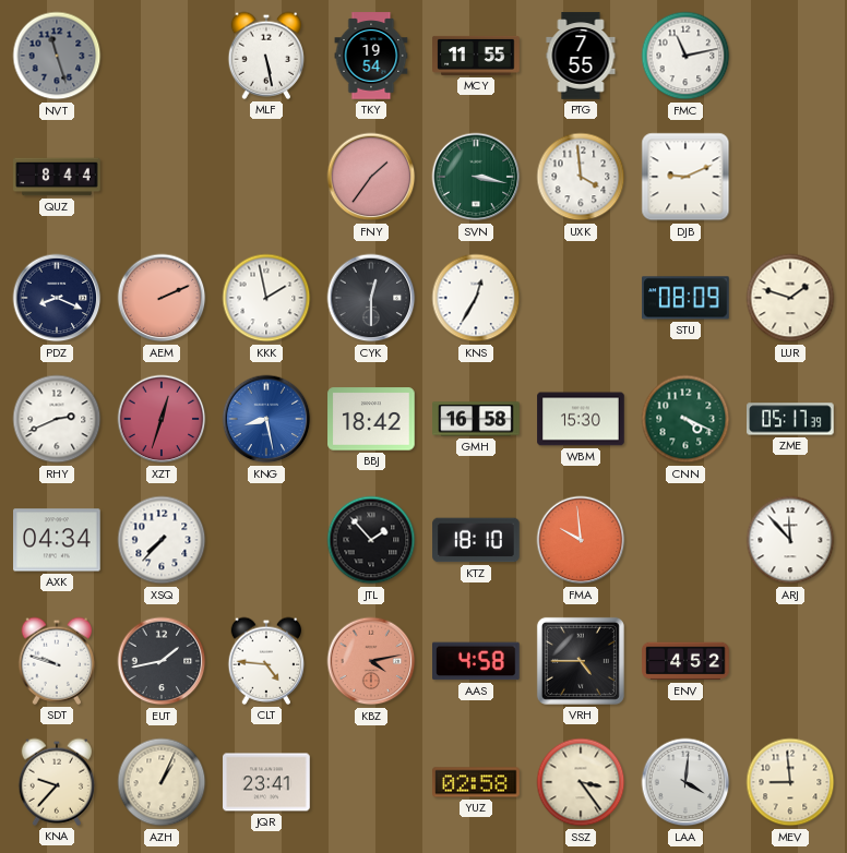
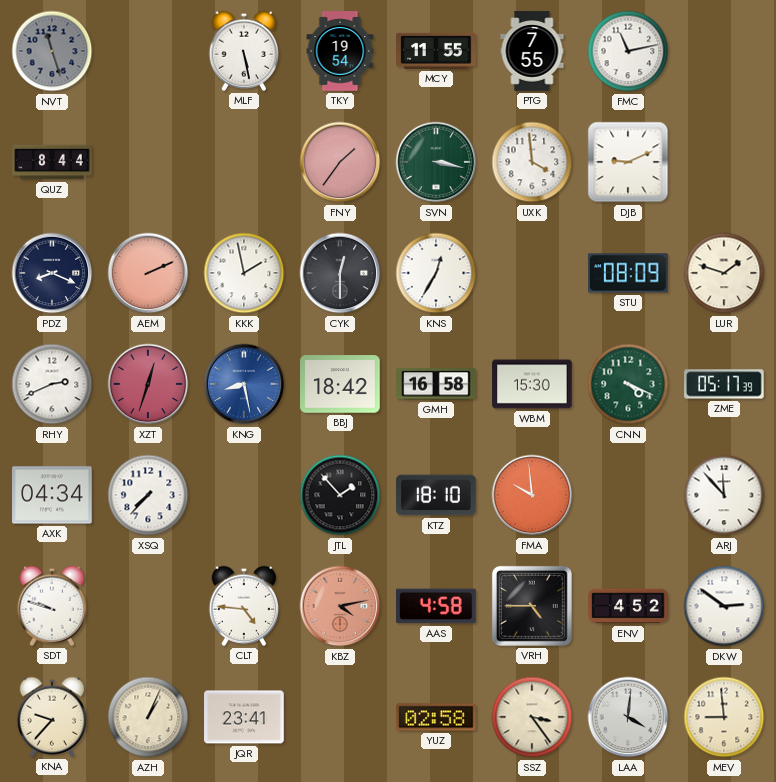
EUT: 1:43 -> none (162, 661)
DKW: none -> 2:51 (724, 606)
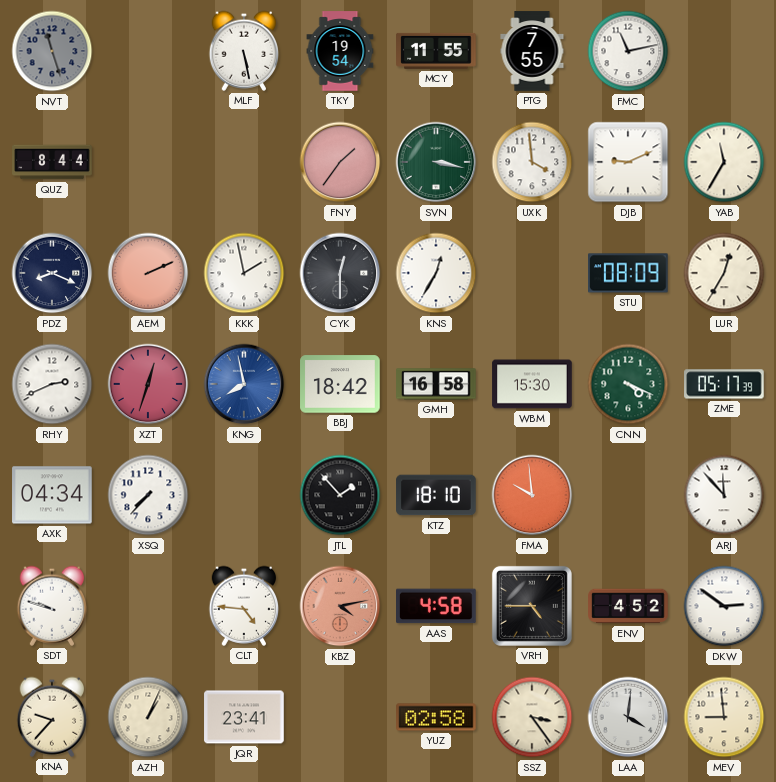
YAB: none -> 11:35 (724, 162)
LUR: 1:48 -> 12:35 (724, 273)
KNG: 8:28 -> 7:58 (244, 384)
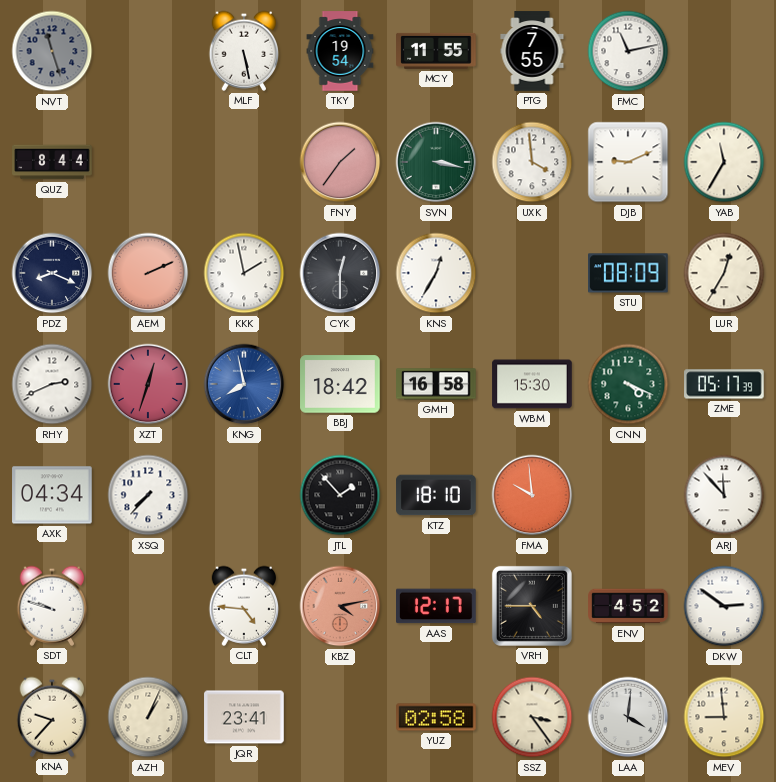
AAS: 4:58 -> 12:17 (436, 606)
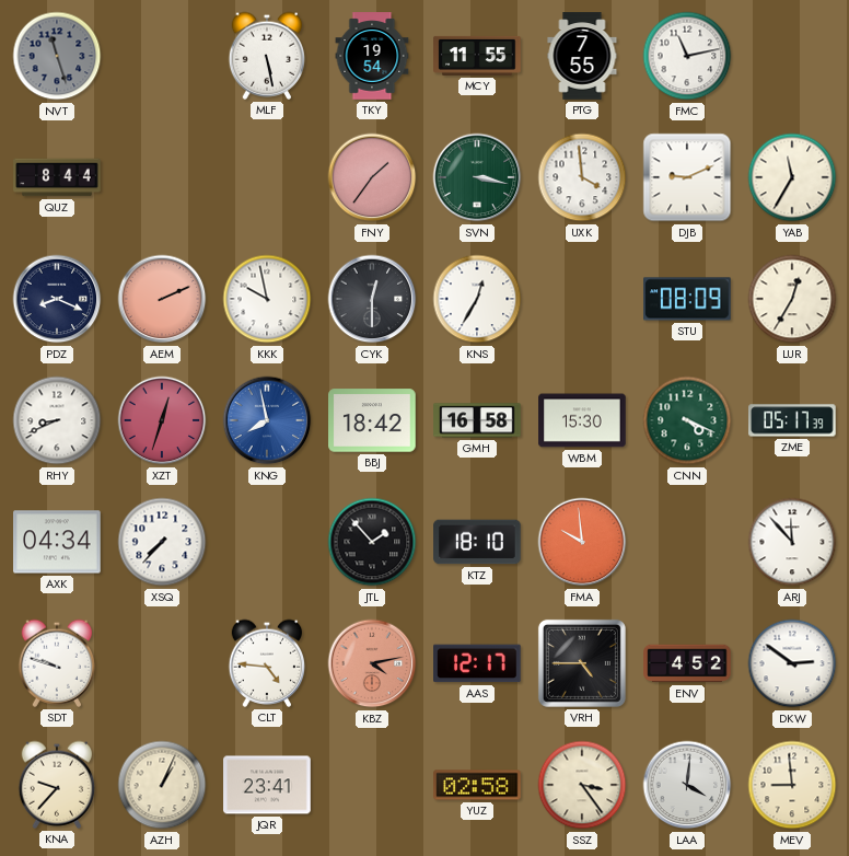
KKK: 1:58 -> 9:58 (267, 299)
RHY: 2:41 -> 8:41 (57, 420)
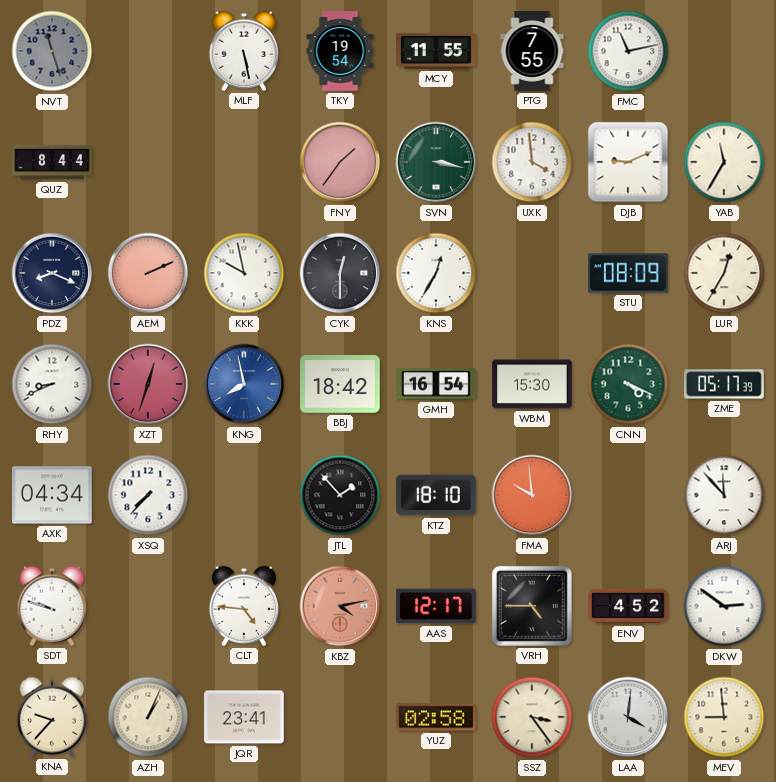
GMH: 16:58 -> 16:54 (436, 384)
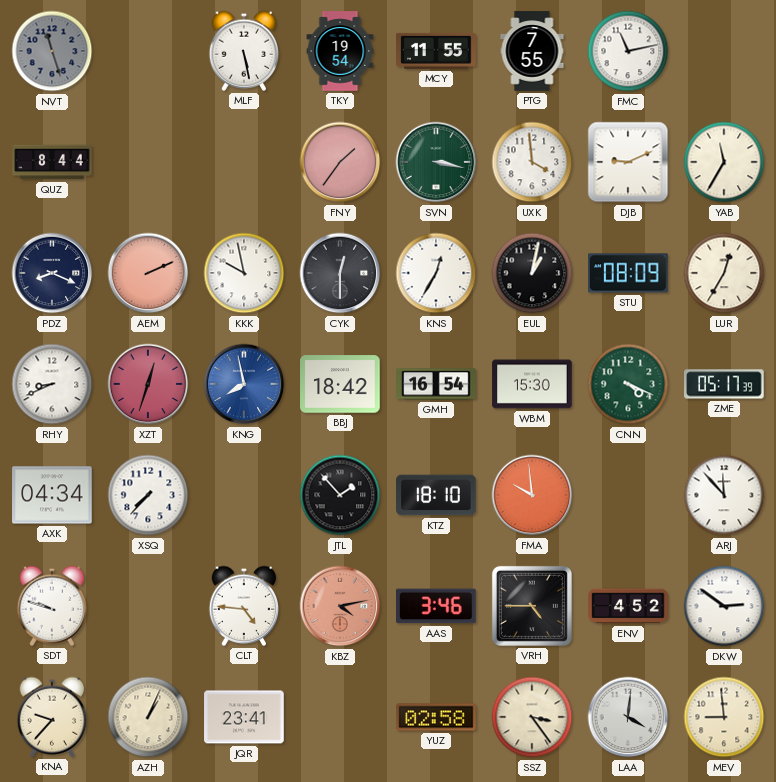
EUL: none -> 1:02 (532, 273)
AAS: 12:17 -> 3:46 (436, 606)
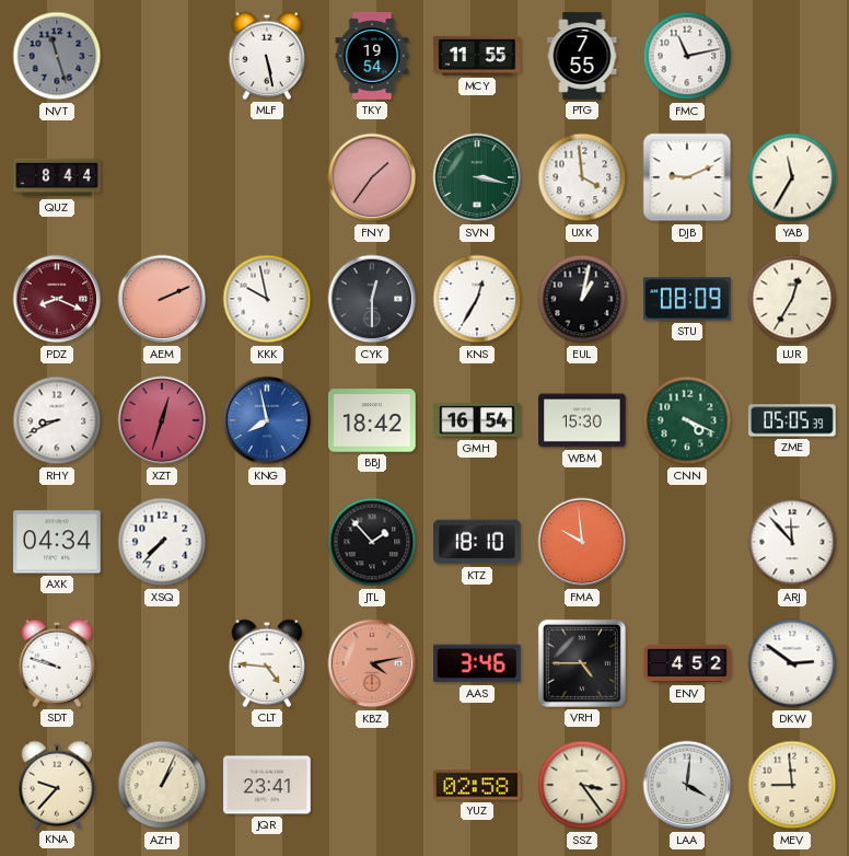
PDZ dial: navy -> burgundy (57, 299)
ZME: 05:17 -> 05:05 (792, 420)
